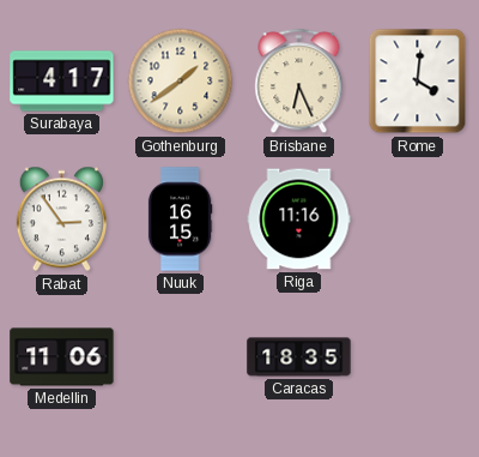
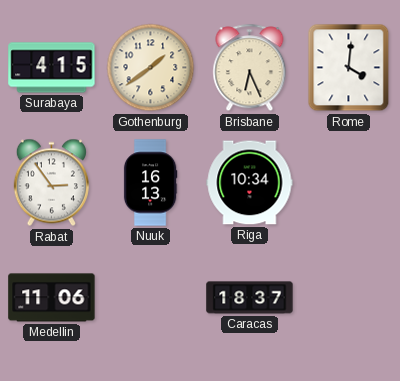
Surabaya: 4:17 -> 4:15 (52, 68)
Nuuk: 16:15 -> 16:13 (150, 183)
Riga: 11:16 -> 10:34 (250, 183)
Caracas: 18:35 -> 18:37 (250, 298)
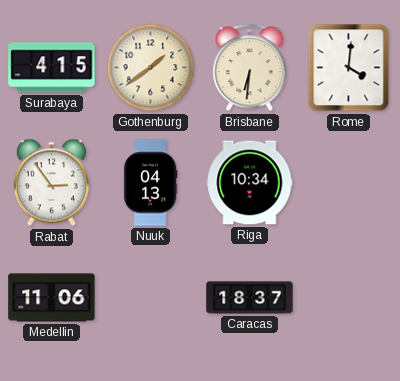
Brisbane: 6:26 -> 6:31 (250, 68)
Nuuk: 16:13 -> 04:13 (150, 183)
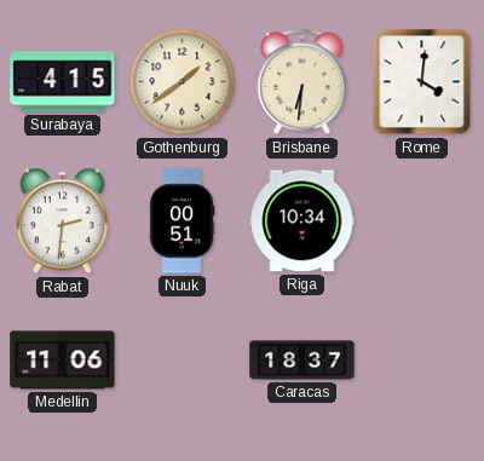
Rabat: 2:54 -> 2:31 (62, 221)
Nuuk: 04:13 -> 00:51 (181, 221)
